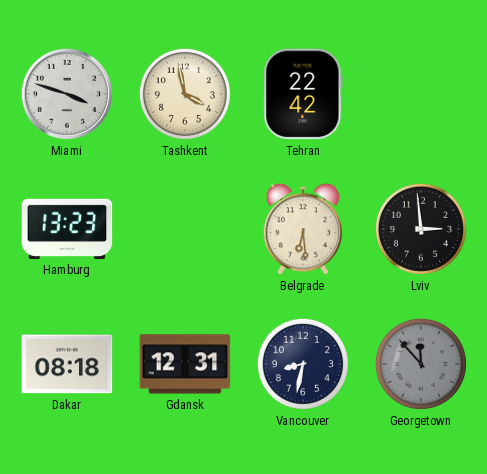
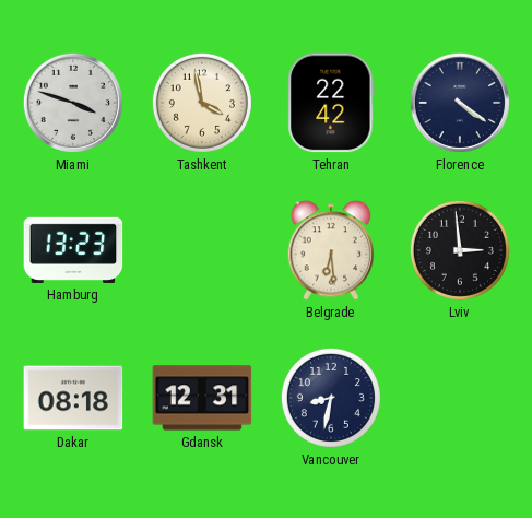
Florence: none -> 4:21 (460, 103)
Georgetown: 11:53 -> none (421, 364)
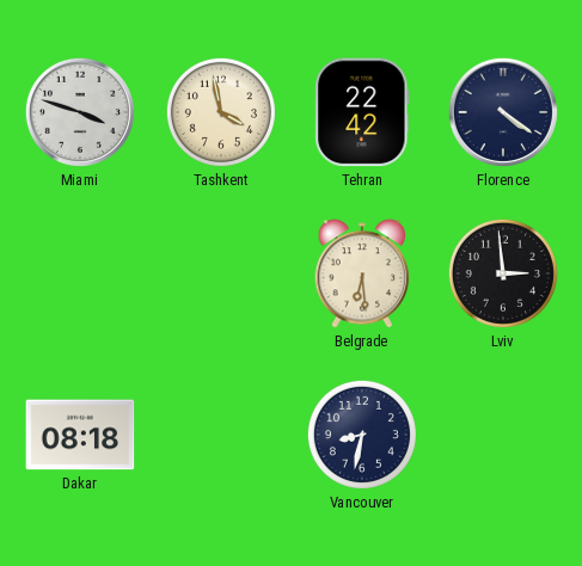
Hamburg: 13:23 -> none (73, 250)
Gdansk: 12:31 -> none (202, 398)
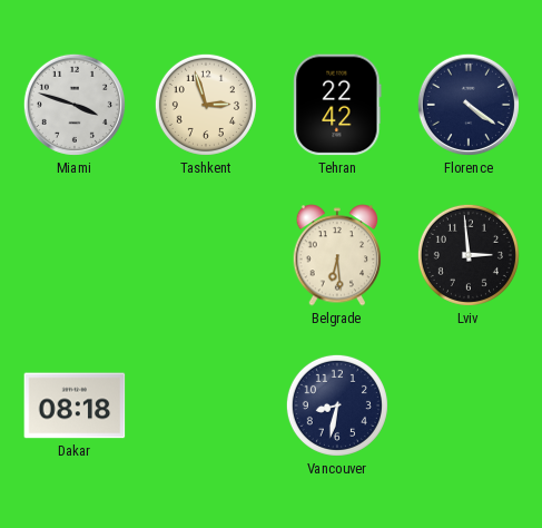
Tashkent: 3:58 -> 2:57 (206, 105)
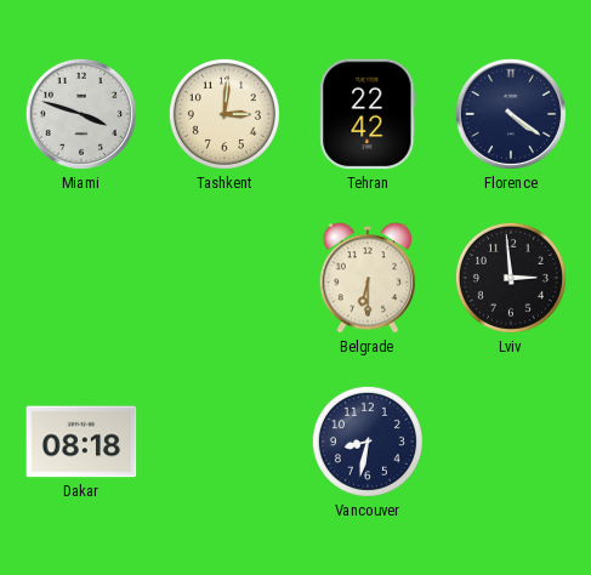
Tashkent: 2:57 -> 3:01 (225, 114)
Belgrade: 6:29 -> 6:30 (368, 278)
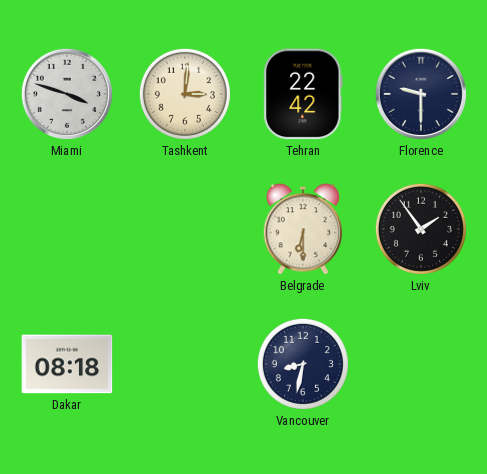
Florence: 4:21 -> 9:30 (421, 94)
Lviv: 2:59 -> 1:54 (421, 229)
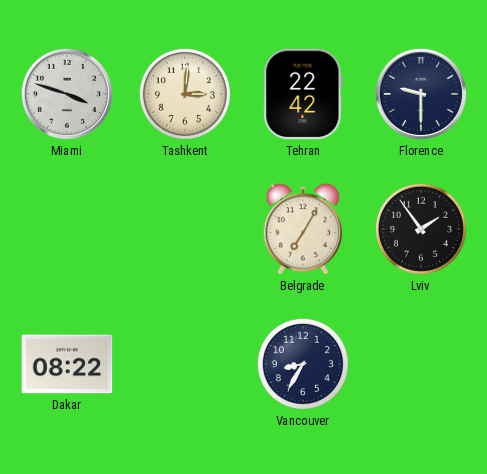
Belgrade: 6:30 -> 7:05 (303, 229)
Dakar: 08:18 -> 08:22 (67, 364)
Vancouver: 8:32 -> 8:35 (303, 364)
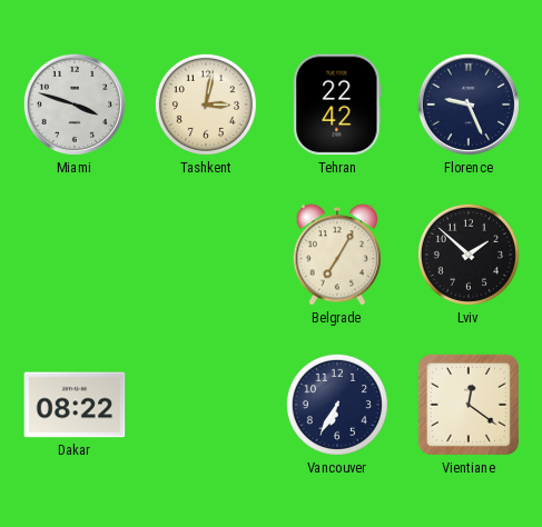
Tashkent: 3:01 -> 3:02 (206, 105)
Florence: 9:30 -> 9:26 (469, 105)
Lviv: 1:54 -> 1:52 (469, 255)
Vancouver: 8:35 -> 6:35 (337, 405)
Vientiane: none -> 12:21 (469, 405)
